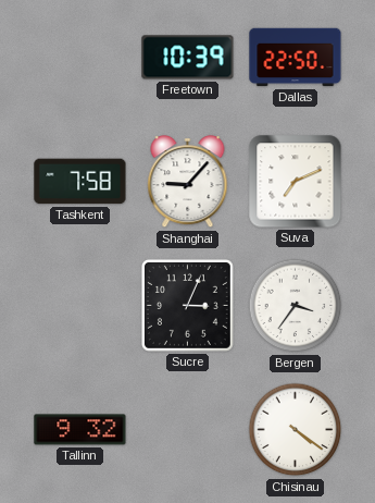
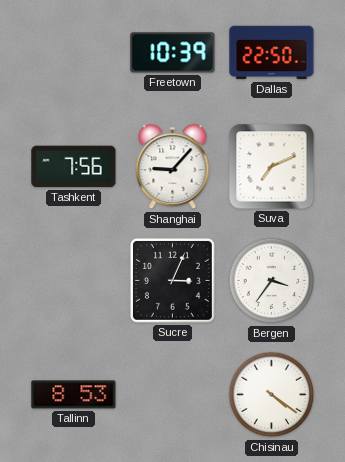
Tashkent: 7:58 -> 7:56 (74, 167)
Tallinn: 9:32 -> 8:53 (74, 395)
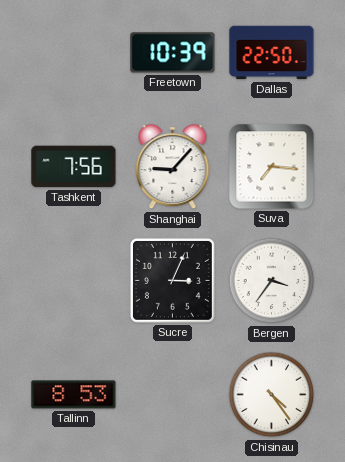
Suva: 7:11 -> 7:16 (272, 167)
Chisinau: 4:21 -> 4:24 (272, 395)
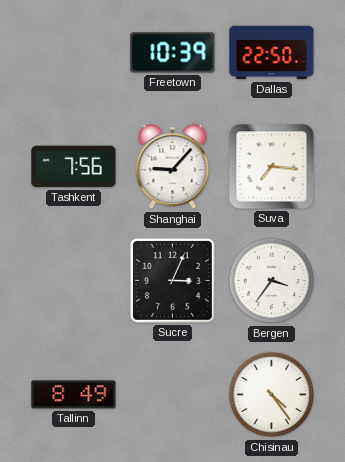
Tallinn: 8:53 -> 8:49 (74, 395)
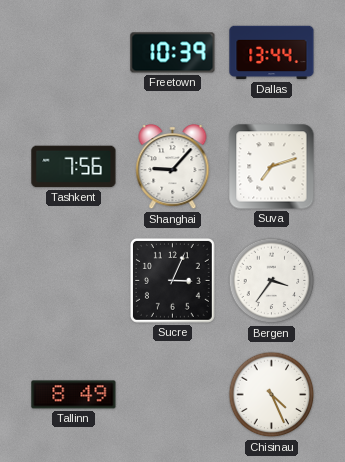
Dallas: 22:50 -> 13:44 (272, 53)
Suva: 7:16 -> 7:12 (272, 167)
Chisinau: 4:24 -> 4:26 (272, 395)
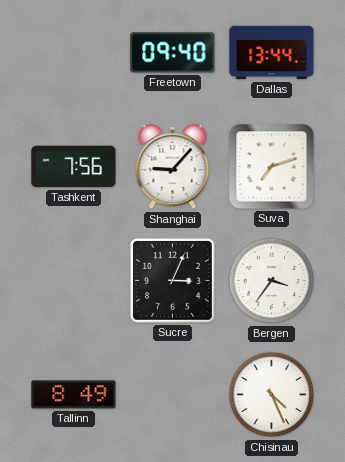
Freetown: 10:39 -> 09:40 (173, 53)
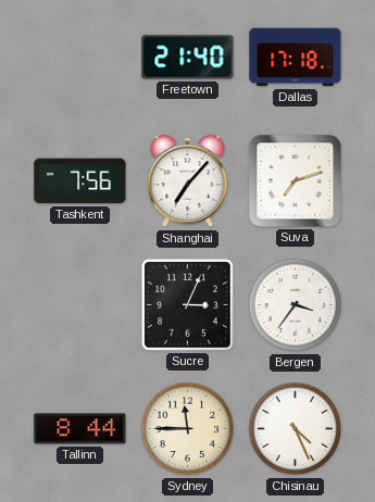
Freetown: 09:40 -> 21:40 (188, 58)
Dallas: 13:44 -> 17:18 (296, 58)
Shanghai: 9:07 -> 7:07 (188, 181)
Tallinn: 8:49 -> 8:44 (80, 429)
Sydney: none -> 11:45 (188, 429)
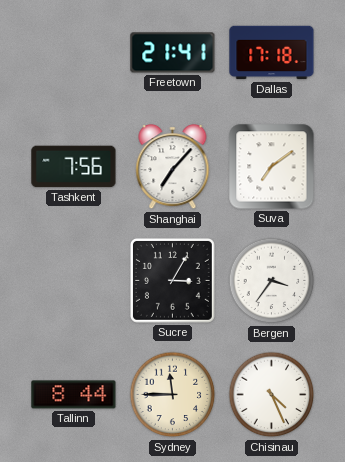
Freetown: 21:40 -> 21:41 (173, 53)
Suva: 7:12 -> 7:09 (272, 167)
Sucre: 3:04 -> 3:05 (172, 280)
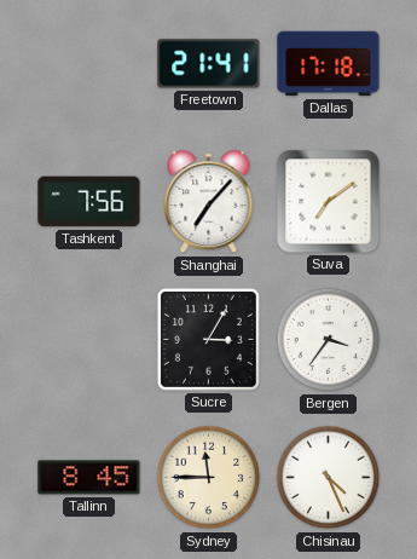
Tallinn: 8:44 -> 8:45 (89, 478)
